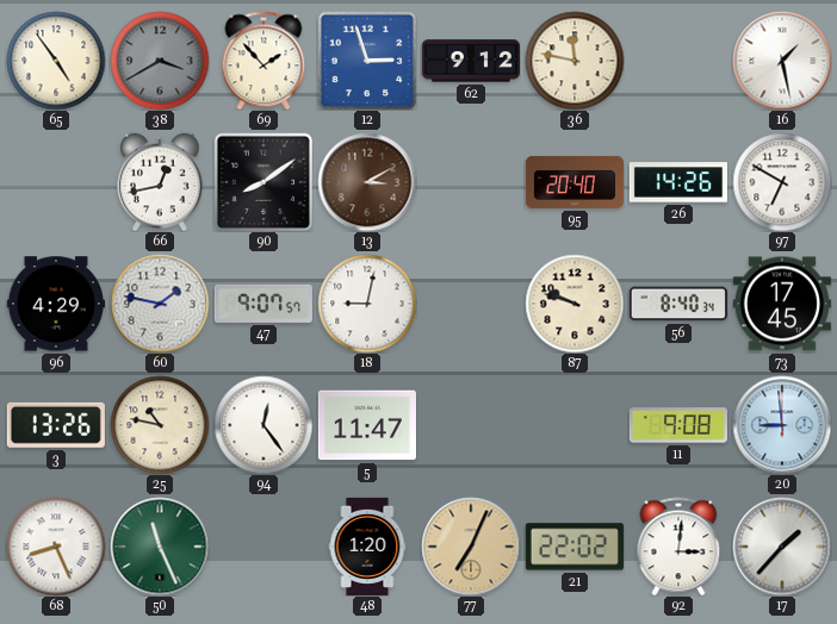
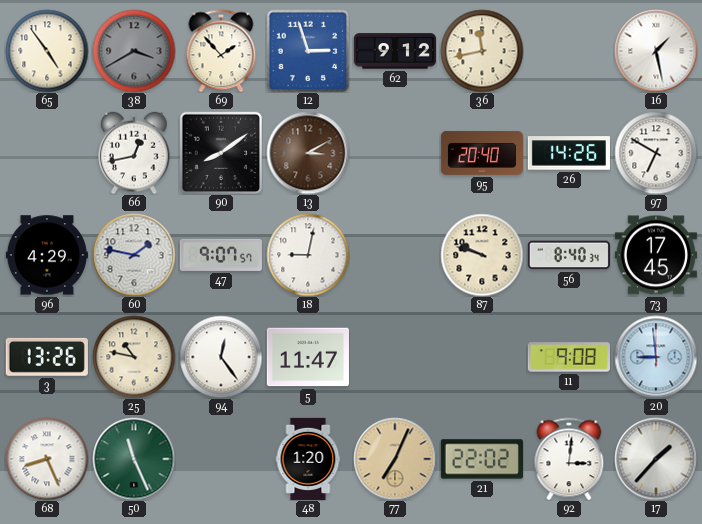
36: 11:47 -> 11:43 (482, 51)
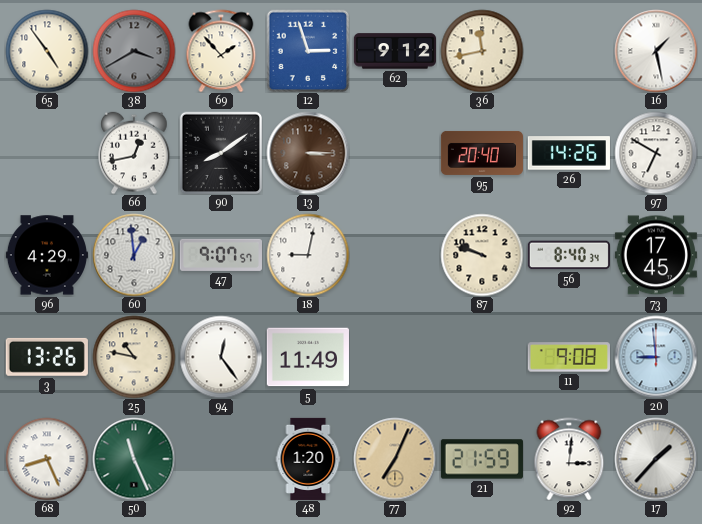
13: 3:10 -> 3:15 (308, 153)
60: 1:47 -> 12:59 (134, 255)
5: 11:47 -> 11:49 (308, 357)
21: 22:02 -> 21:59 (482, 459)
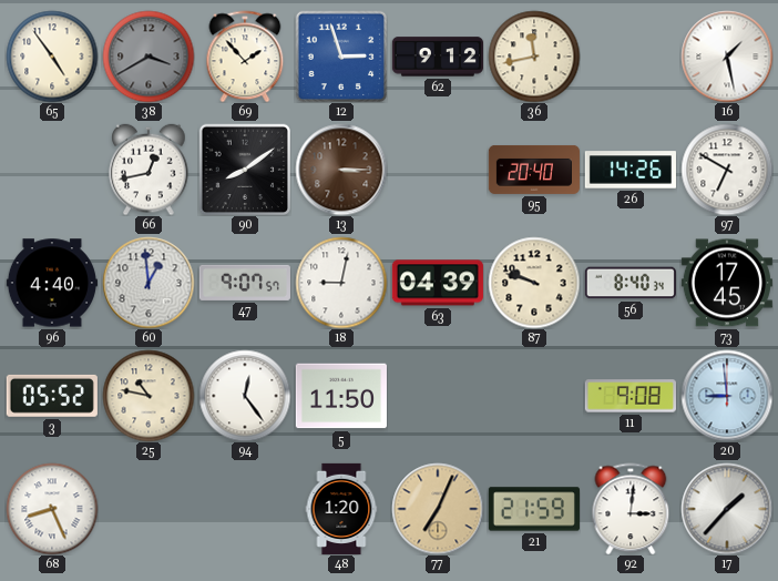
96: 4:29 -> 4:40 (52, 283)
63: none -> 04:39 (438, 283)
3: 13:26 -> 05:52 (52, 396)
5: 11:49 -> 11:50 (341, 396)
50: 11:26 -> none (134, 459)
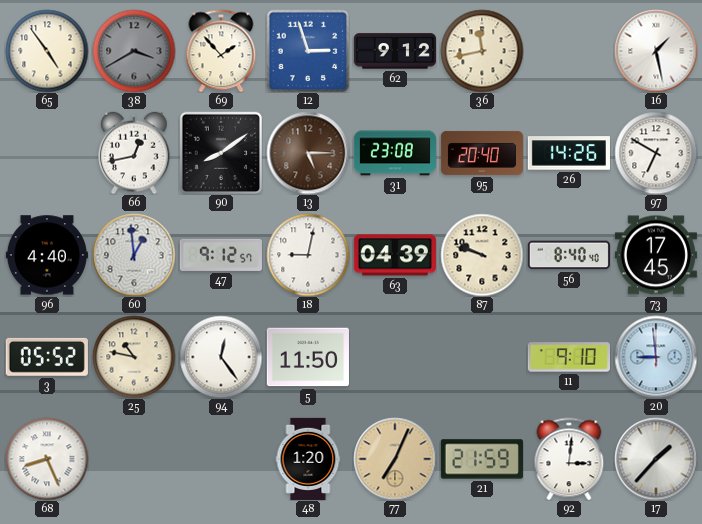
13: 3:15 -> 5:15 (308, 153)
31: none -> 23:08 (395, 153)
47: 9:07 -> 9:12 (221, 255)
56: 8:40:34 -> 8:40:40 (569, 255)
11: 9:08 -> 9:10 (569, 357)
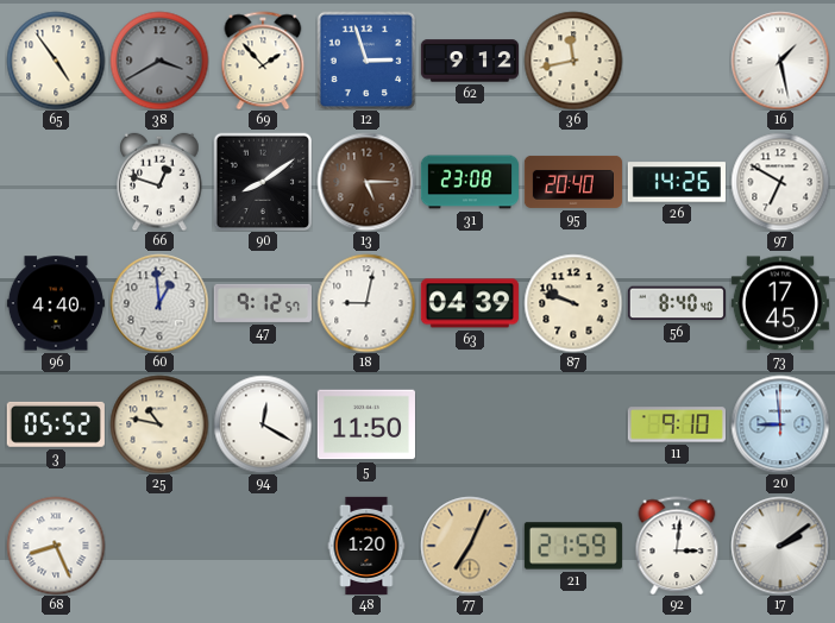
66: 12:43 -> 12:48 (159, 182)
94: 12:24 -> 12:20 (263, 424)
17: 1:37 -> 2:09 (780, 546)
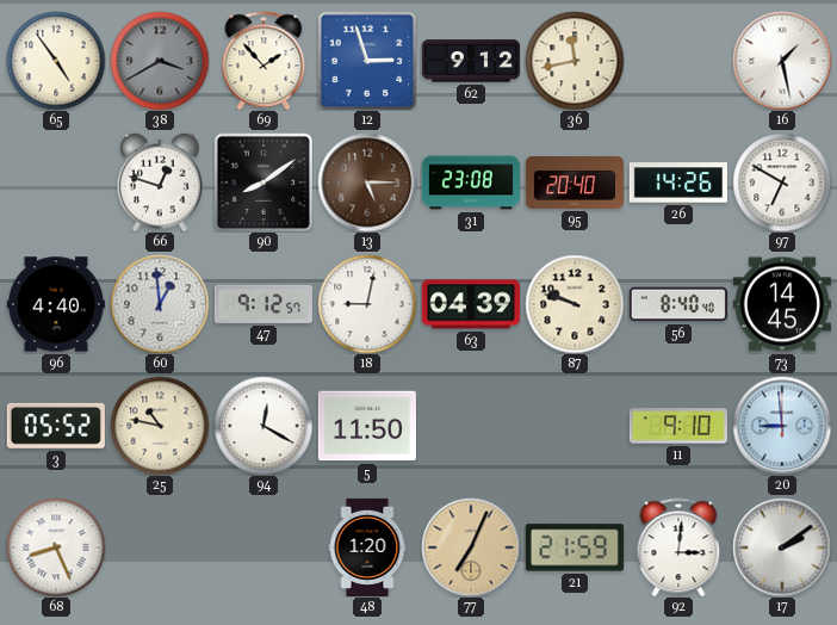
73: 17:45 -> 14:45 (782, 304)
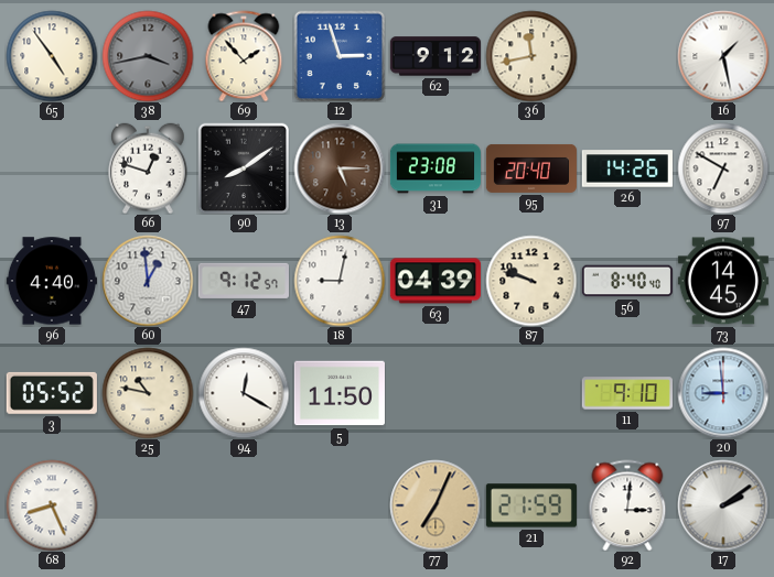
38: 3:40 -> 3:43 (148, 56)
48: 1:20 -> none (367, 547)
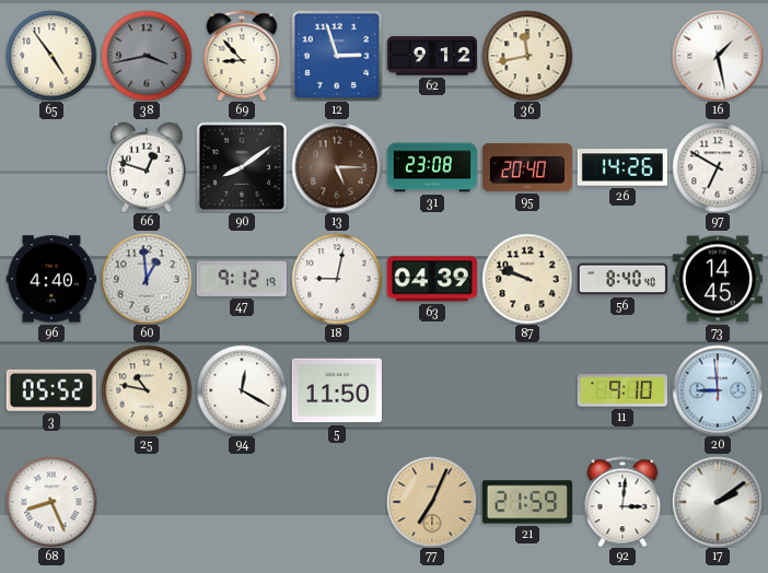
69: 1:53 -> 8:53 (242, 56)
47: 9:12:57 -> 9:12:19 (242, 279)
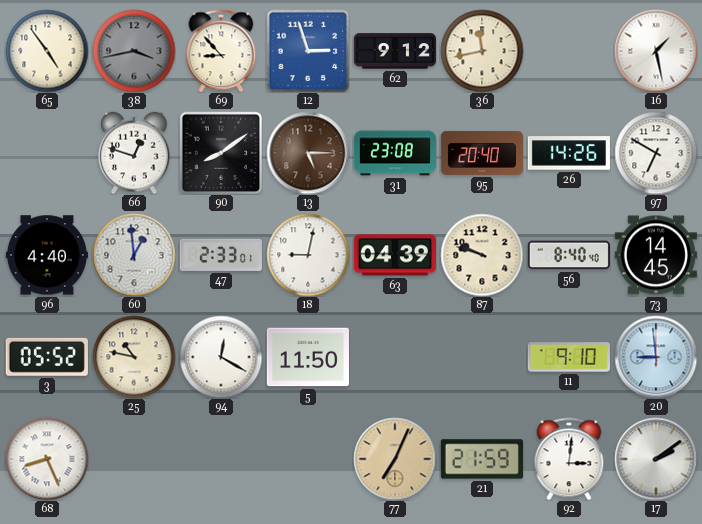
47: 9:12 -> 2:33 (221, 255)
